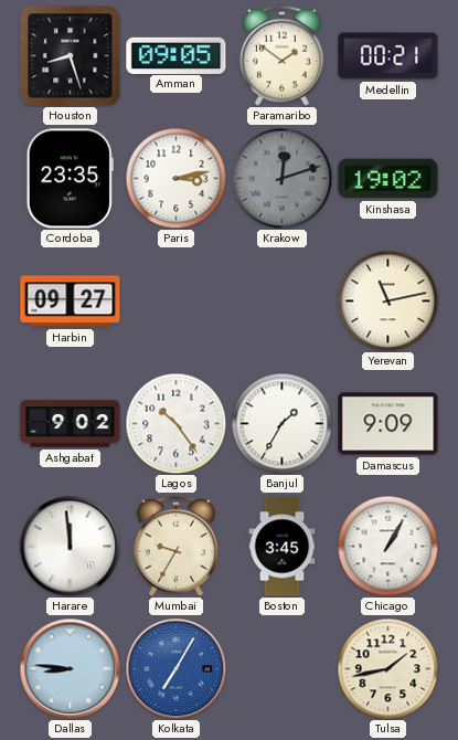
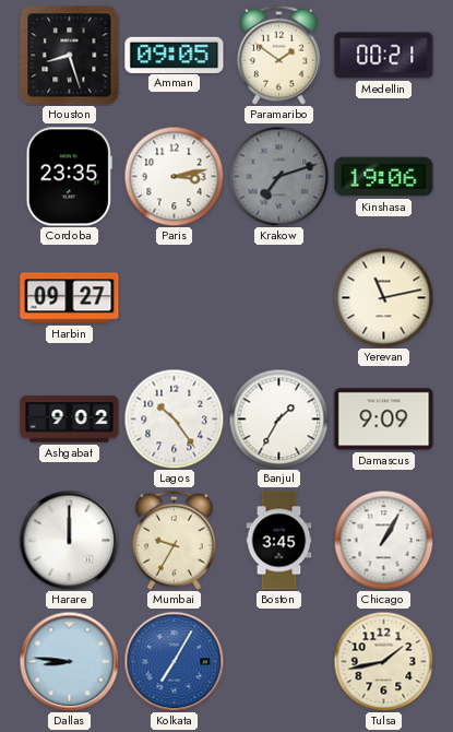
Krakow: 12:12 -> 7:12 (278, 176)
Kinshasa: 19:02 -> 19:06 (384, 177)
Harare: 11:59 -> 12:00 (69, 540)
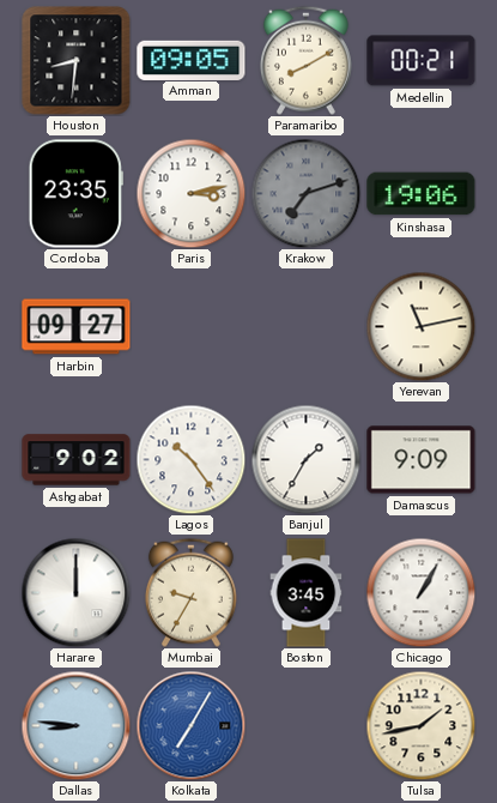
Houston: 8:27 -> 8:31 (77, 61)
Paramaribo: 1:51 -> 8:10 (305, 60)
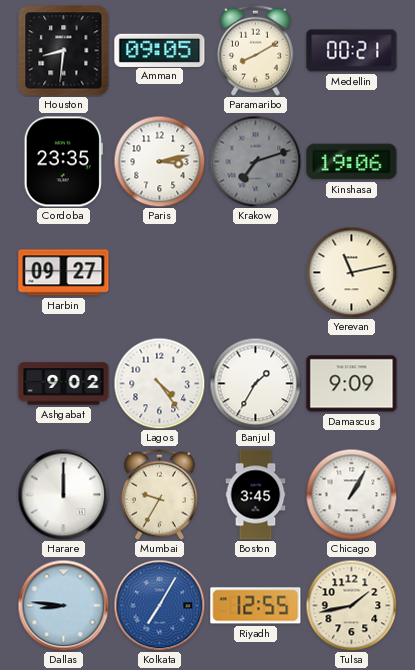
Lagos: 10:24 -> 4:24 (159, 383)
Riyadh: none -> 12:55 (256, 606)
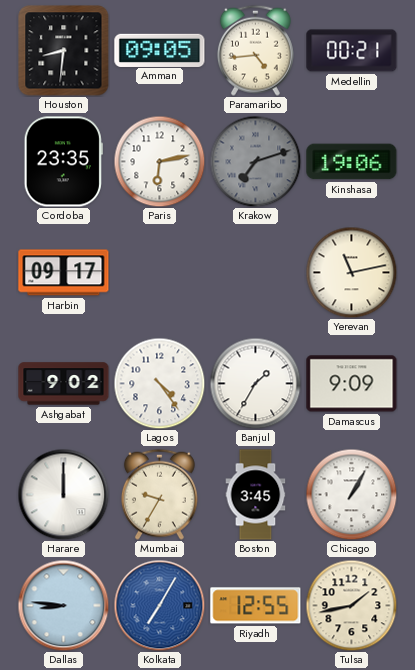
Paramaribo: 8:10 -> 4:44 (255, 50)
Paris: 3:13 -> 6:13 (159, 161)
Harbin: 09:27 -> 09:17 (64, 273)
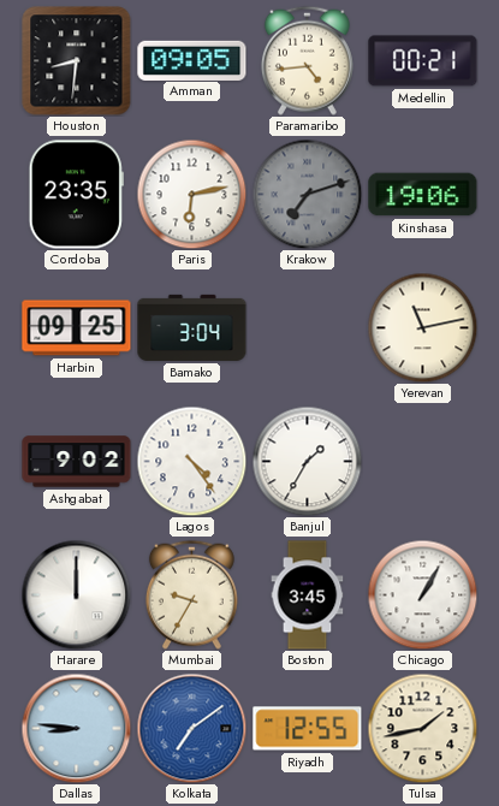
Harbin: 09:17 -> 09:25 (77, 328)
Bamako: none -> 3:04 (192, 327)
Damascus: 9:09 -> none (352, 384)
Kolkata: 7:05 -> 7:09 (191, 728)
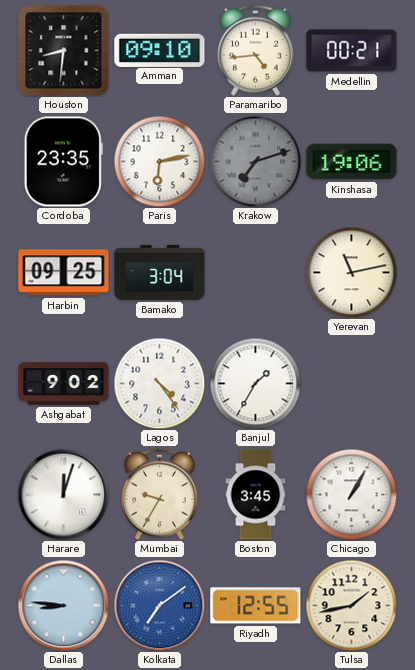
Amman: 09:05 -> 09:10 (160, 50)
Harare: 12:00 -> 12:03 (63, 494)
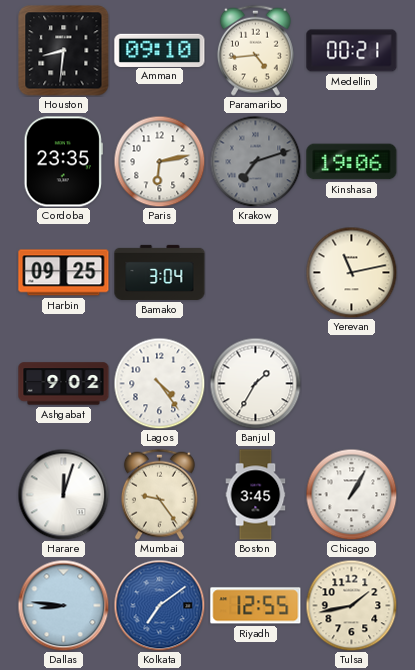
Mumbai: 9:35 -> 9:24 (159, 494)
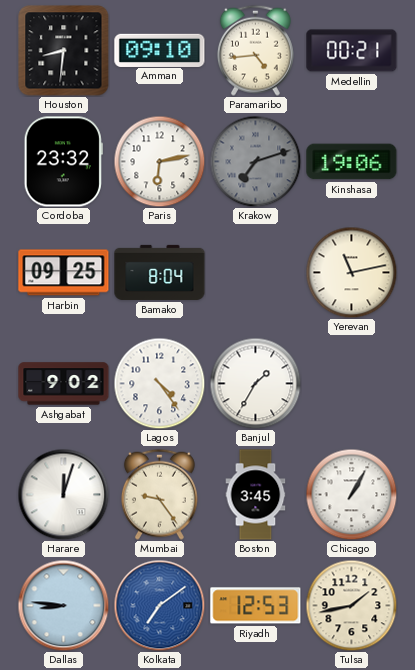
Cordoba: 23:35 -> 23:32 (63, 162)
Bamako: 3:04 -> 8:04 (160, 272)
Riyadh: 12:55 -> 12:53 (256, 606)
